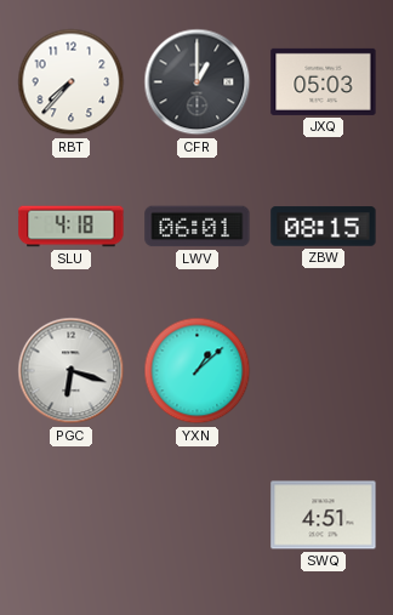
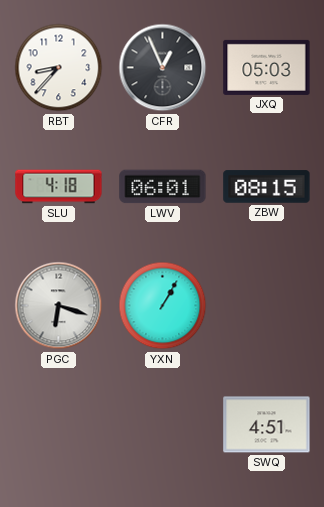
RBT: 7:37 -> 8:37 (59, 68)
CFR: 1:00 -> 12:56 (163, 68)
YXN: 1:08 -> 1:05 (163, 306)
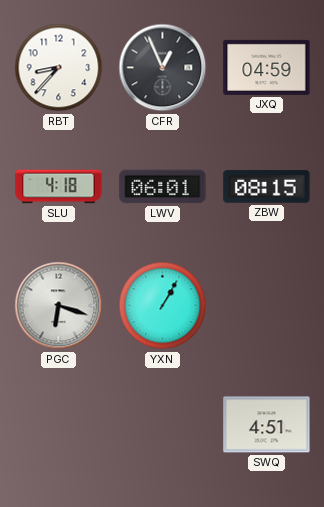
JXQ: 05:03 -> 04:59 (267, 67)
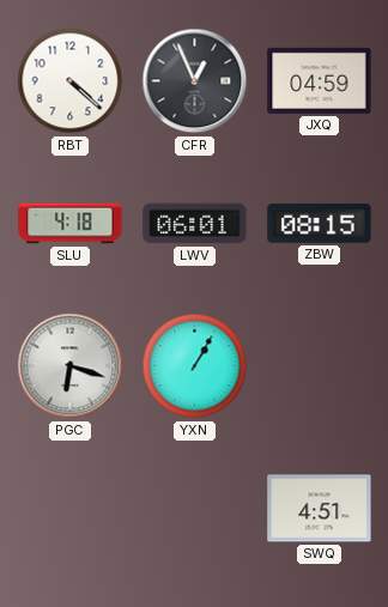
RBT: 8:37 -> 4:22 (71, 81)
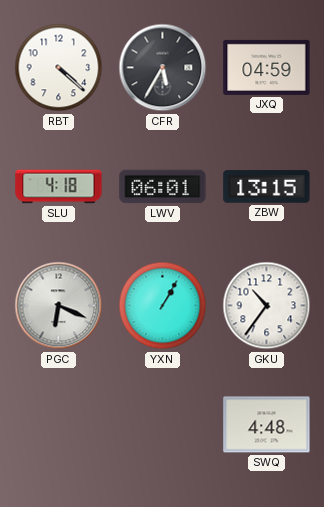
CFR: 12:56 -> 5:35 (163, 68)
ZBW: 08:15 -> 13:15 (267, 187)
PGC: 6:18 -> 6:19 (59, 306)
GKU: none -> 10:36 (267, 306)
SWQ: 4:51 -> 4:48 (267, 425)
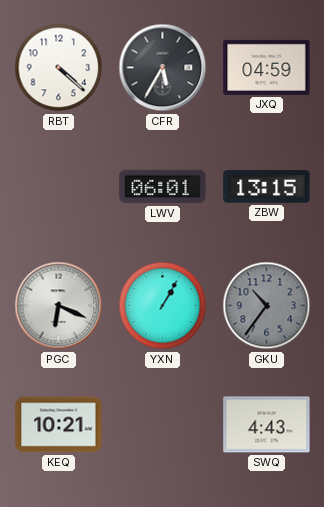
SLU: 4:18 -> none (59, 187)
GKU dial: white -> grey (267, 306)
KEQ: none -> 10:21 (59, 425)
SWQ: 4:48 -> 4:43 (267, 425)
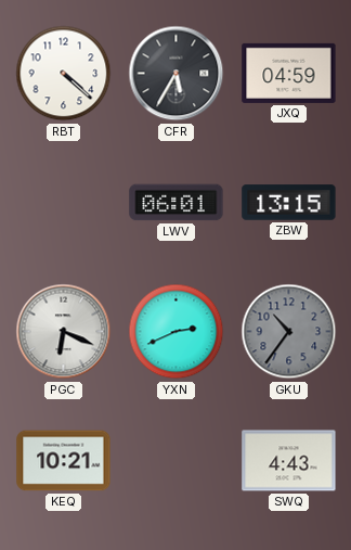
YXN: 1:05 -> 2:41 (177, 332)
